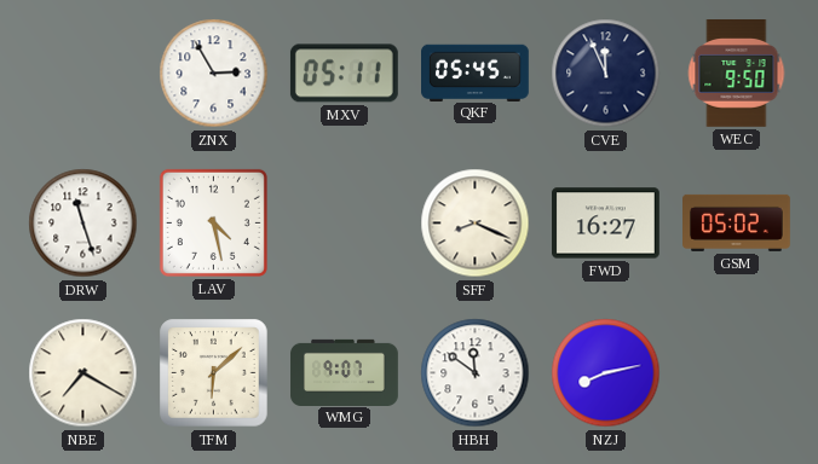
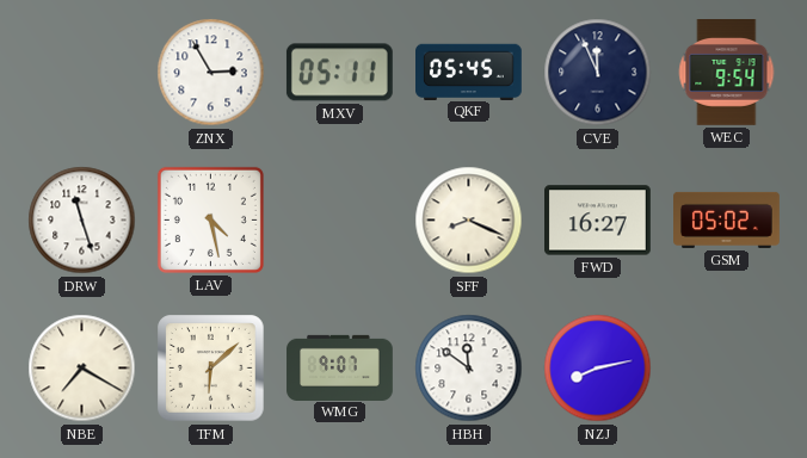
WEC: 9:50 -> 9:54 (727, 73)
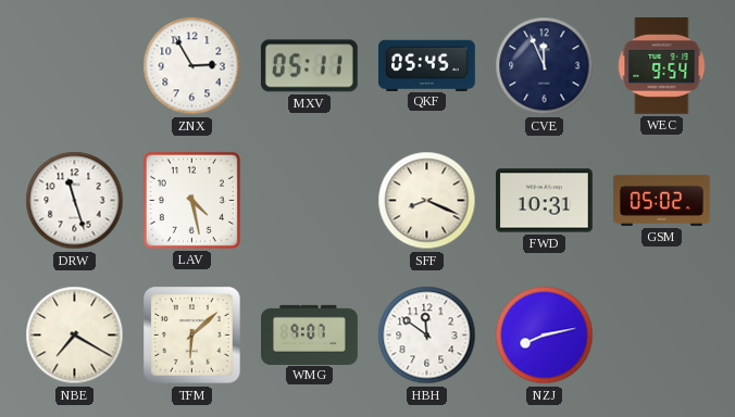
FWD: 16:27 -> 10:31 (545, 201)
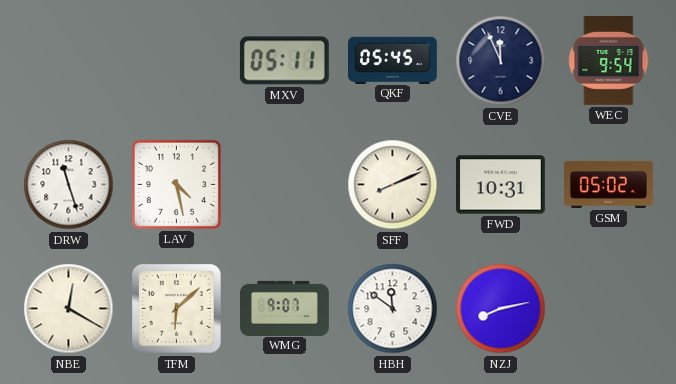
ZNX: 2:55 -> none (192, 66)
SFF: 8:19 -> 8:11 (393, 185)
NBE: 7:20 -> 12:20 (69, 309)
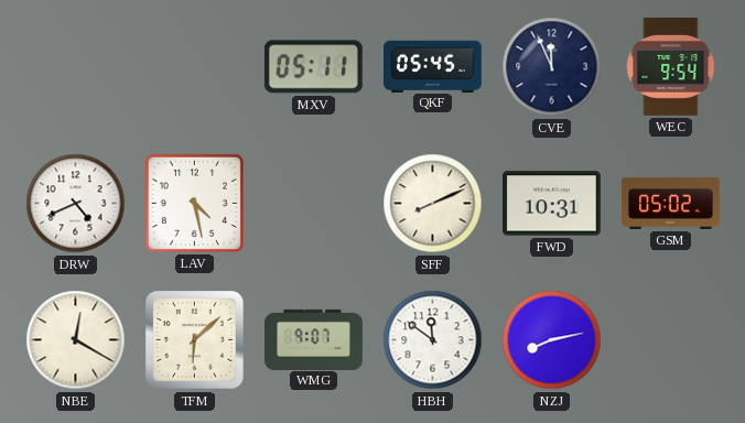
DRW: 11:27 -> 4:41 (76, 204)
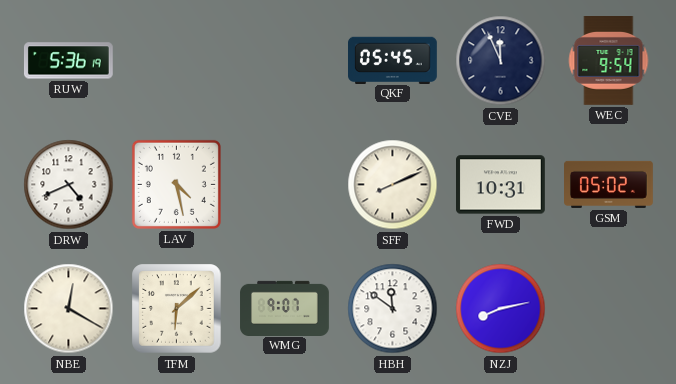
RUW: none -> 5:36 (68, 61)
MXV: 05:11 -> none (313, 67)
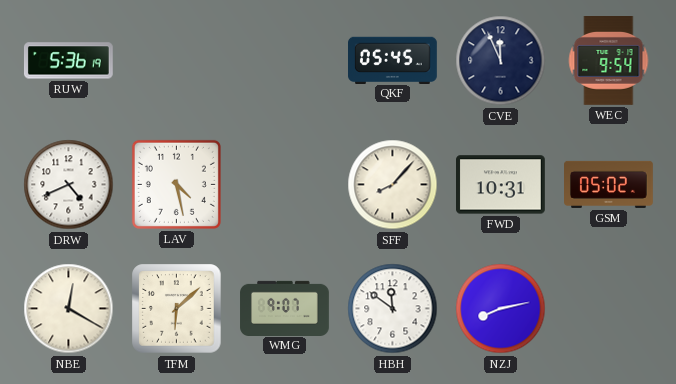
SFF: 8:11 -> 8:07 (393, 185)
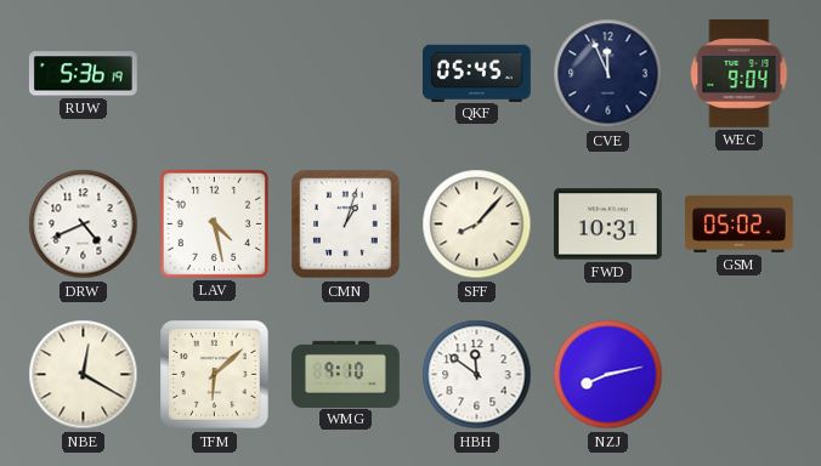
WEC: 9:54 -> 9:04 (740, 74)
CMN: none -> 1:03 (346, 225)
WMG: 9:07 -> 9:10 (346, 374)
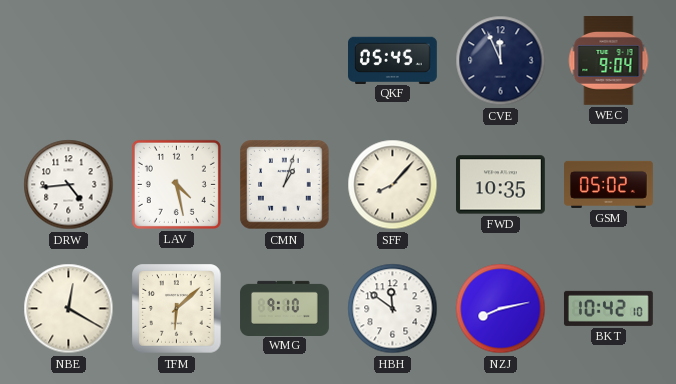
RUW: 5:36 -> none (83, 74)
DRW: 4:41 -> 4:44 (69, 185)
FWD: 10:31 -> 10:35 (501, 185)
BKT: none -> 10:42 (608, 308)
